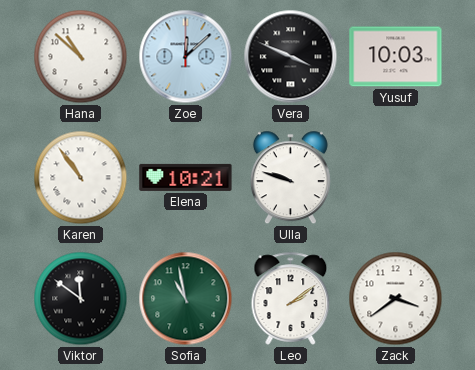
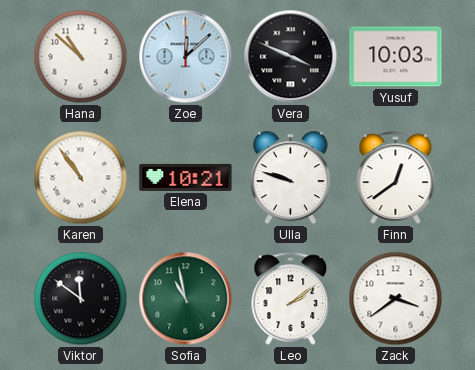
Finn: none -> 12:39 (396, 177)
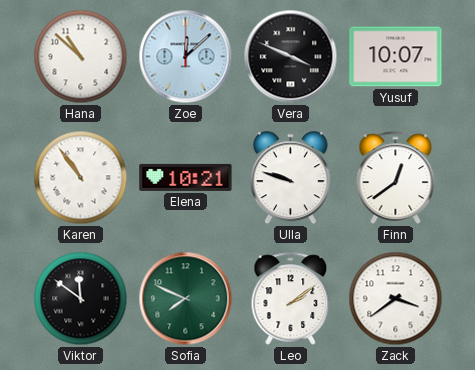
Yusuf: 10:03 -> 10:07 (396, 57)
Sofia: 10:58 -> 7:49 (186, 299)
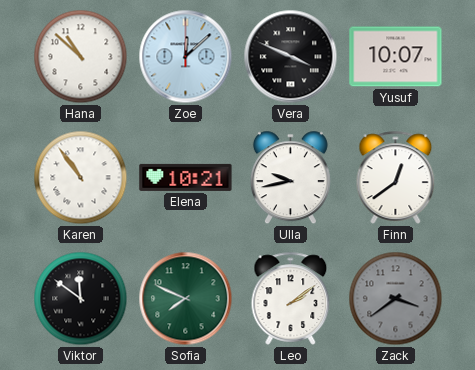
Ulla: 9:48 -> 9:43 (290, 178)
Zack dial: white -> grey (396, 299)
